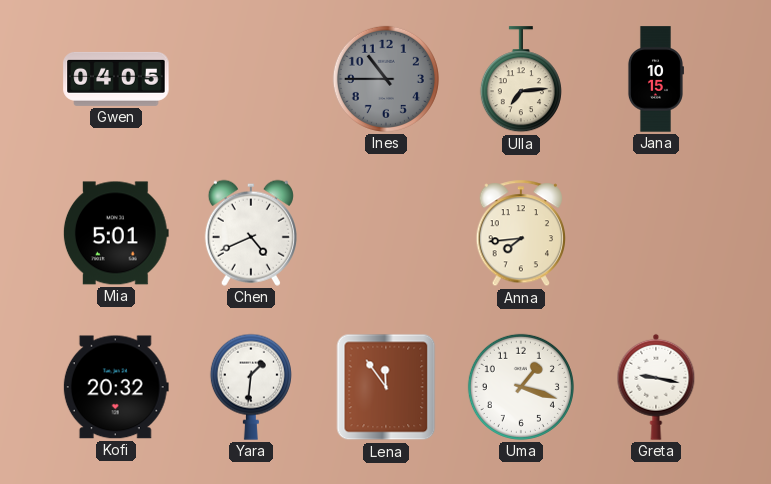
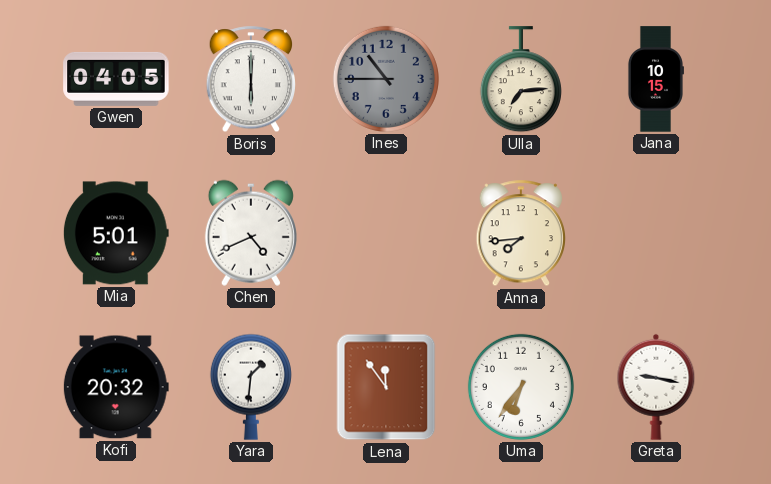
Boris: none -> 6:00 (250, 80)
Uma: 1:18 -> 6:36 (521, 387)
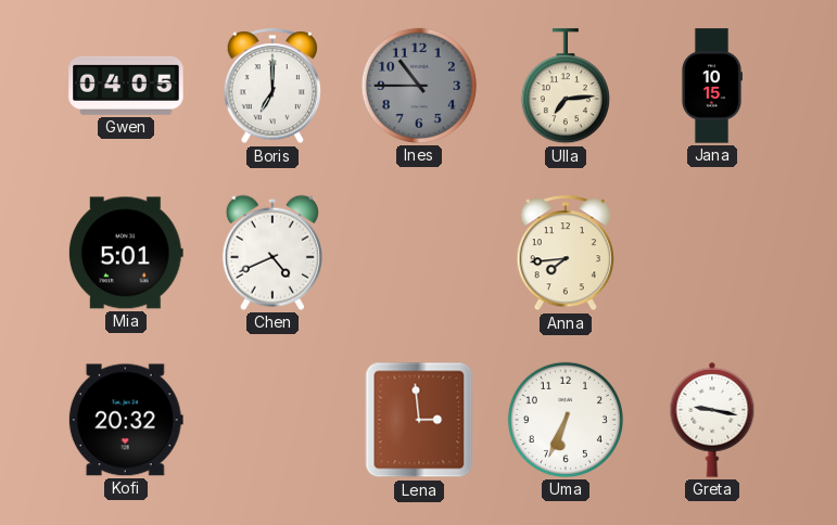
Boris: 6:00 -> 7:00 (271, 87)
Yara: 1:31 -> none (251, 387)
Lena: 11:54 -> 2:59 (419, 420)
Uma: 6:36 -> 6:34 (566, 420)
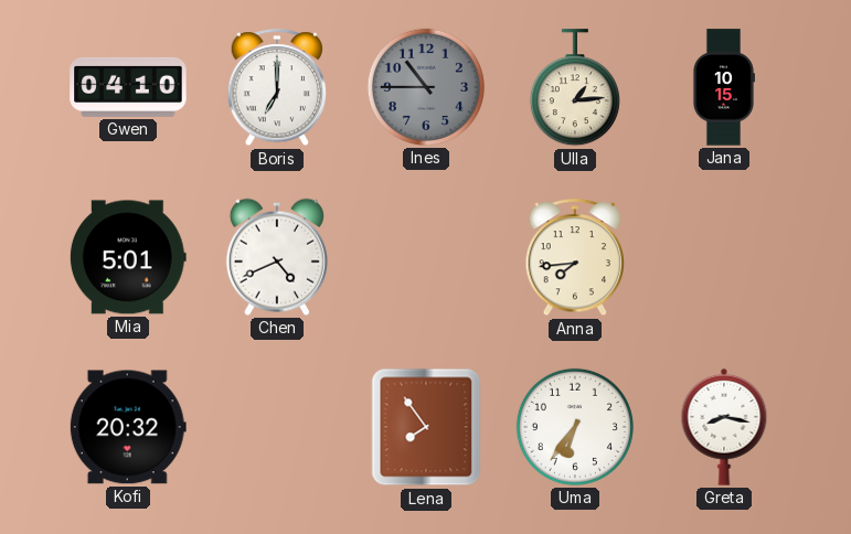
Gwen: 04:05 -> 04:10 (128, 87)
Ulla: 7:14 -> 1:14 (575, 88)
Lena: 2:59 -> 7:54 (426, 427)
Uma: 6:34 -> 6:36 (575, 427)
Greta: 9:17 -> 8:17 (724, 427)
